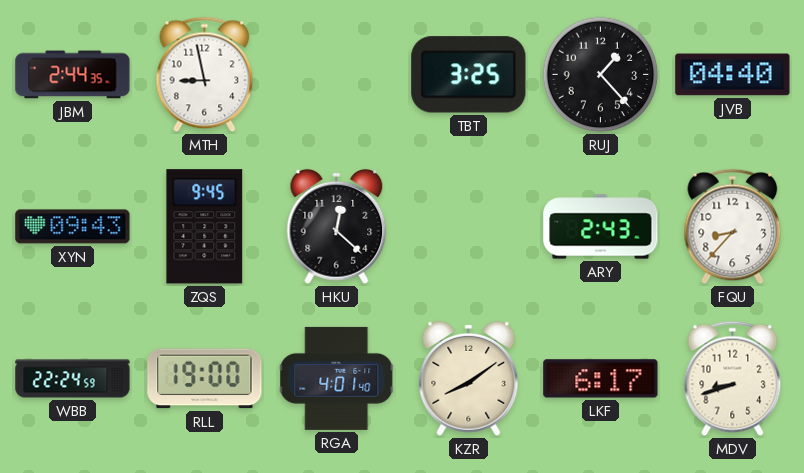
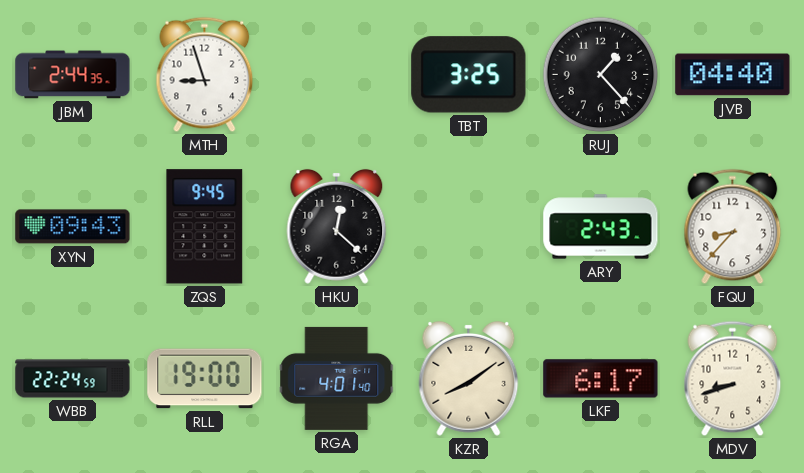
MTH: 8:58 -> 8:57 (205, 75)
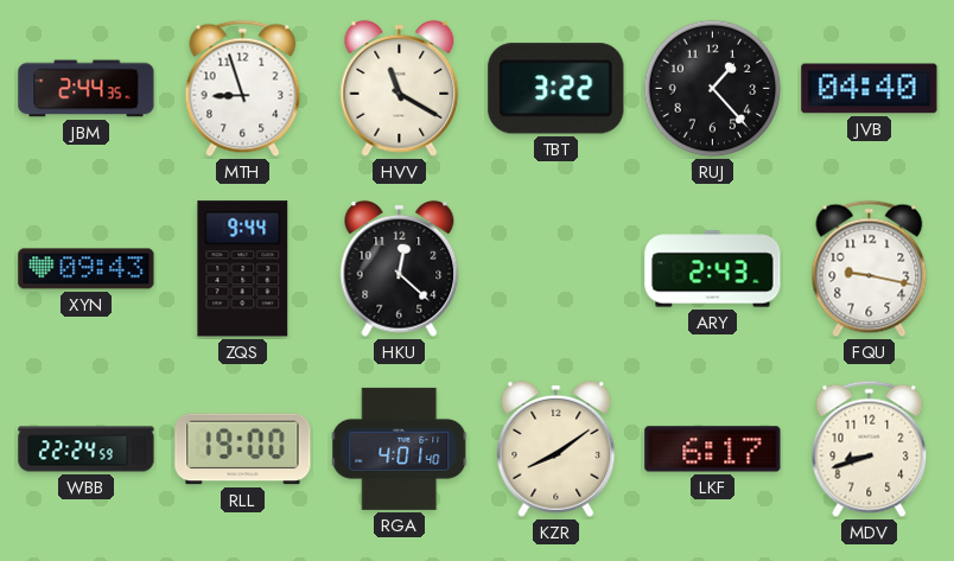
HVV: none -> 11:20 (400, 88)
TBT: 3:25 -> 3:22 (556, 89)
ZQS: 9:45 -> 9:44 (243, 269)
FQU: 8:37 -> 9:17 (870, 269)
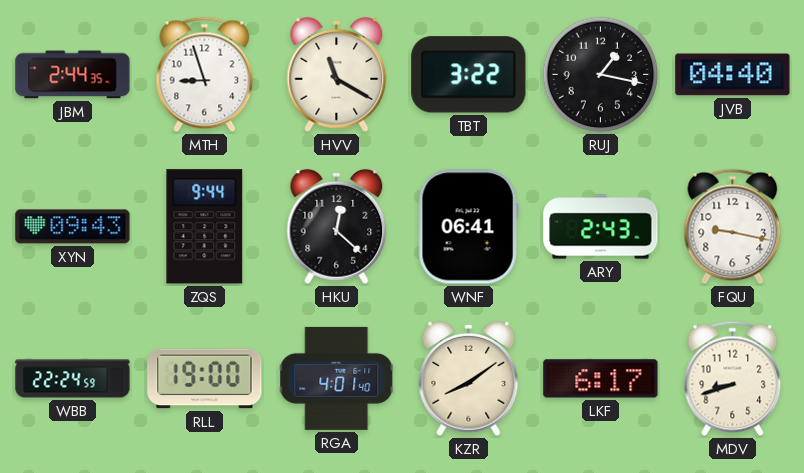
RUJ: 1:23 -> 1:17 (601, 75)
WNF: none -> 06:41 (468, 227)
